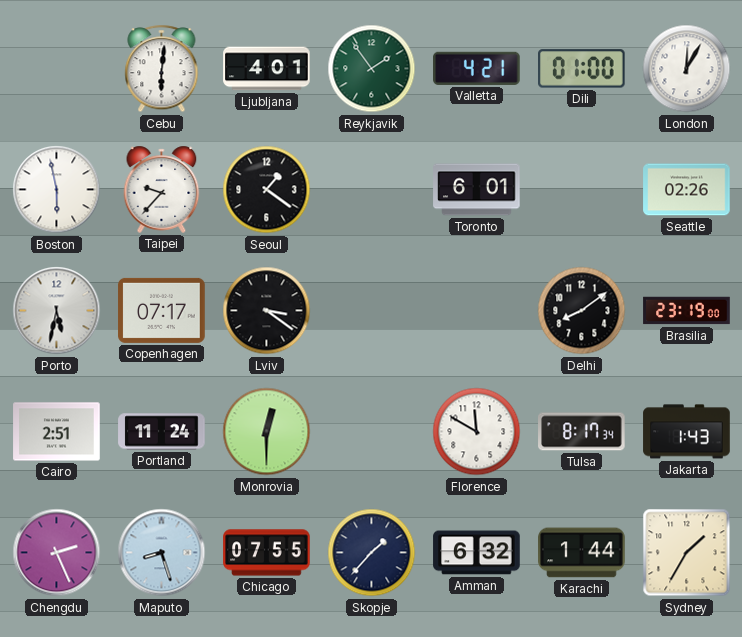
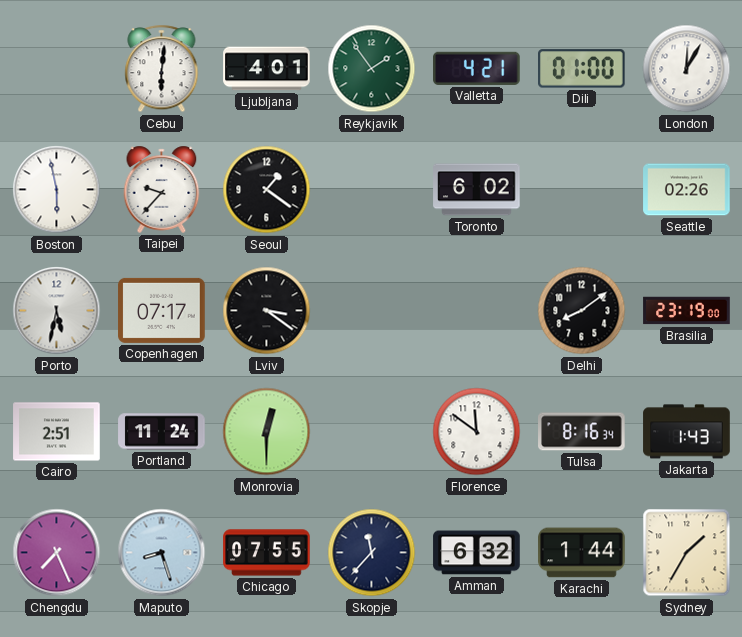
Toronto: 6:01 -> 6:02 (477, 190)
Florence: 11:50 -> 11:51 (477, 432)
Tulsa: 8:17 -> 8:16 (582, 432)
Chengdu: 2:26 -> 7:26 (57, 553)
Skopje: 1:37 -> 11:37 (372, 553)
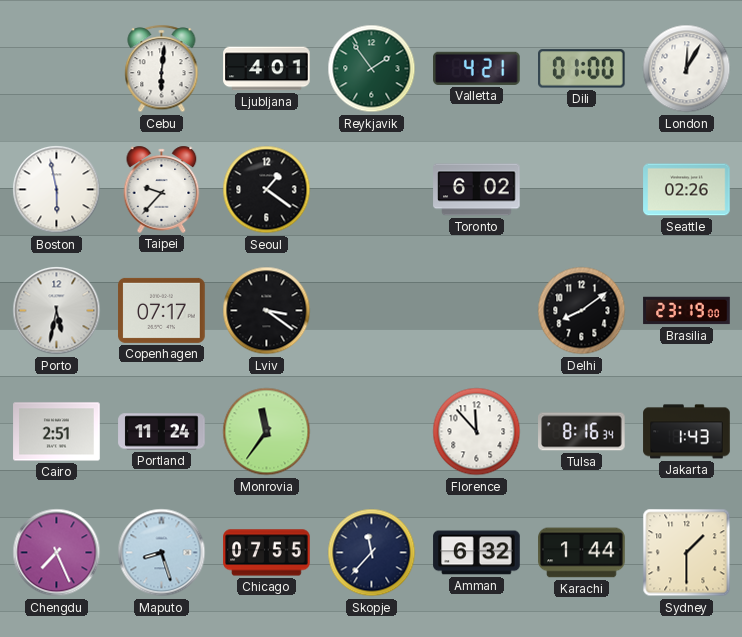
Monrovia: 12:30 -> 11:36 (267, 432)
Florence: 11:51 -> 11:53 (477, 432)
Sydney: 1:35 -> 1:30 (687, 553)
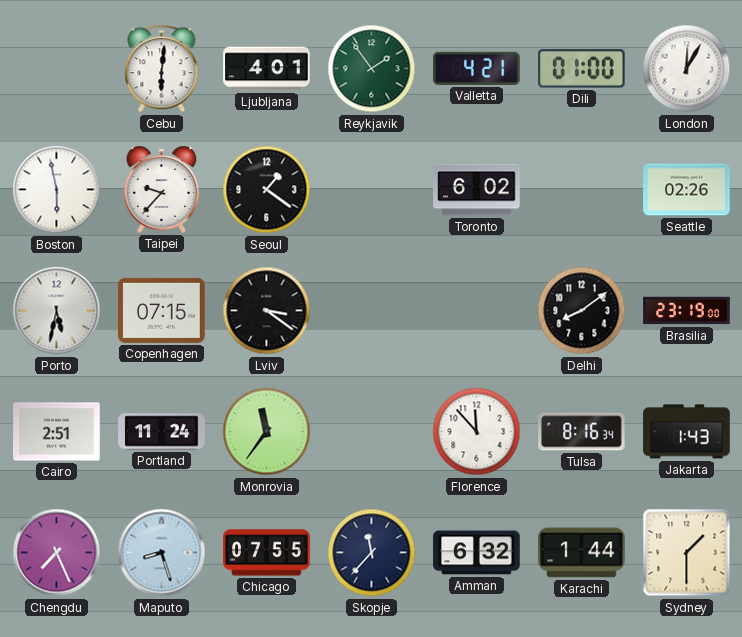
Copenhagen: 07:17 -> 07:15 (162, 310)
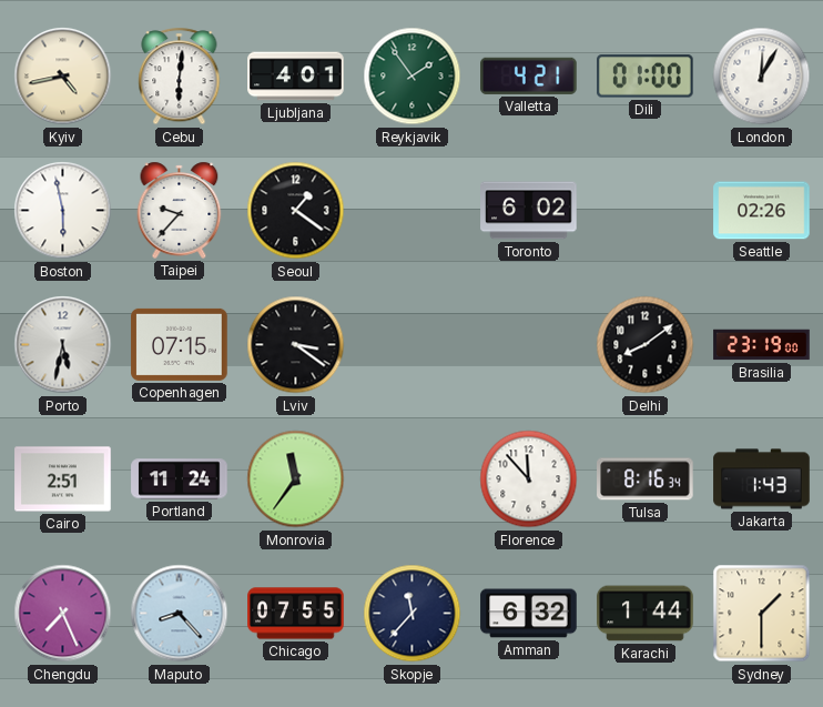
Kyiv: none -> 4:43 (63, 77)
Maputo: 8:27 -> 8:23 (180, 614)
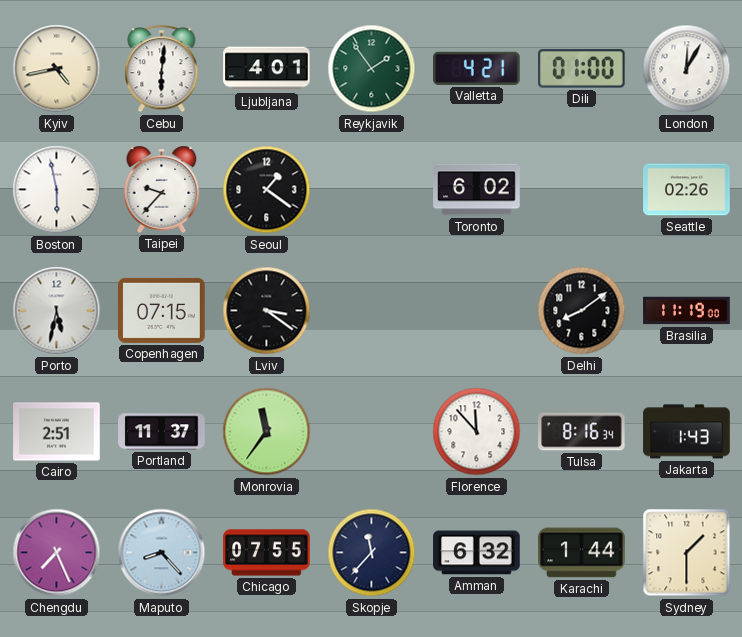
Brasilia: 23:19 -> 11:19 (687, 311)
Portland: 11:24 -> 11:37 (162, 432)
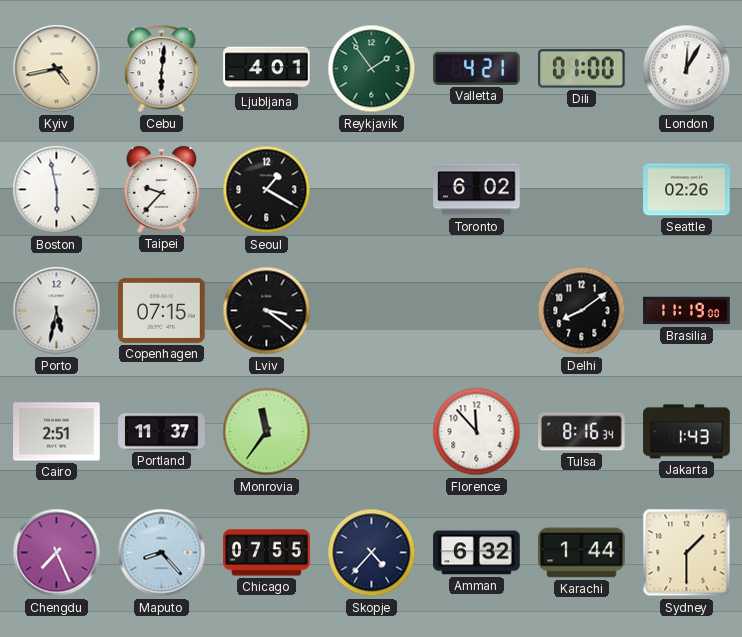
Seoul: 1:21 -> 1:20 (267, 190)
Skopje: 11:37 -> 4:37 (372, 553)
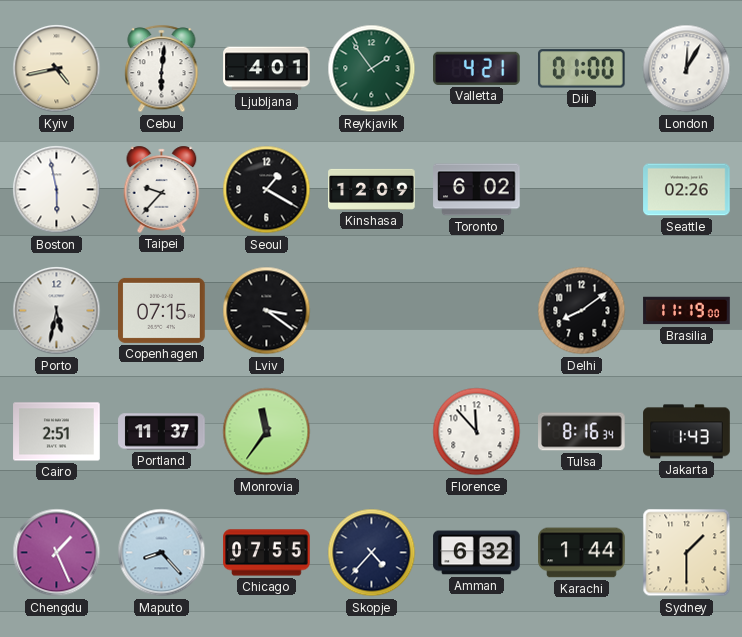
Kinshasa: none -> 12:09 (372, 189)
Chengdu: 7:26 -> 1:26 (57, 553)
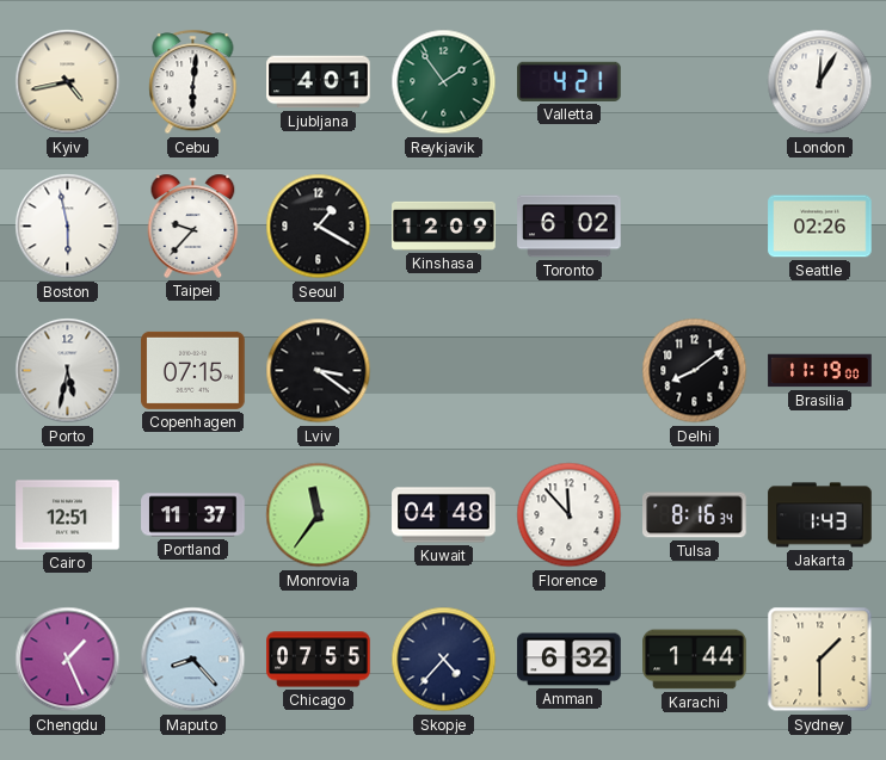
Dili: 01:00 -> none (582, 69)
Cairo: 2:51 -> 12:51 (68, 515)
Kuwait: none -> 04:48 (444, 515)
